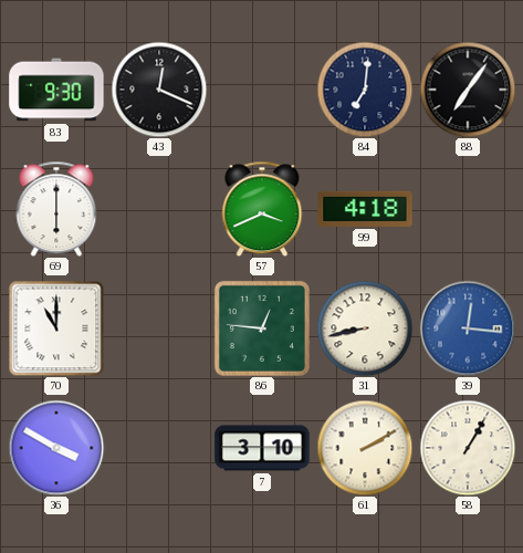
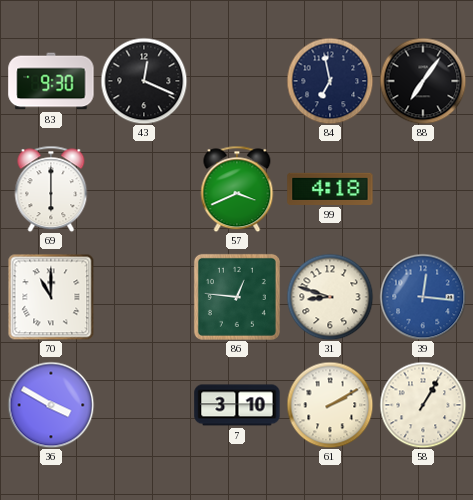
84: 7:01 -> 6:58 (330, 81)
31: 8:43 -> 8:48 (330, 297)
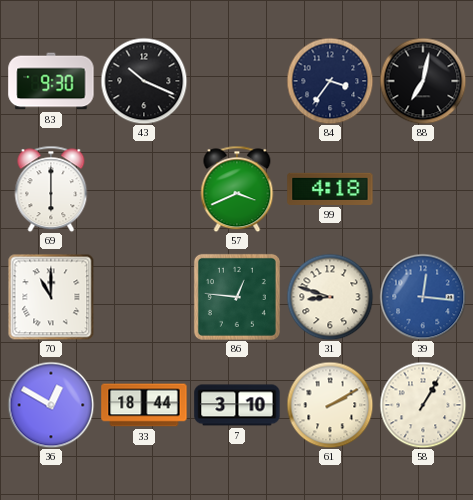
43: 12:19 -> 10:19 (144, 81)
84: 6:58 -> 3:36 (330, 81)
88: 7:06 -> 7:02 (423, 81)
36: 3:50 -> 12:50 (51, 405)
33: none -> 18:44 (144, 405)
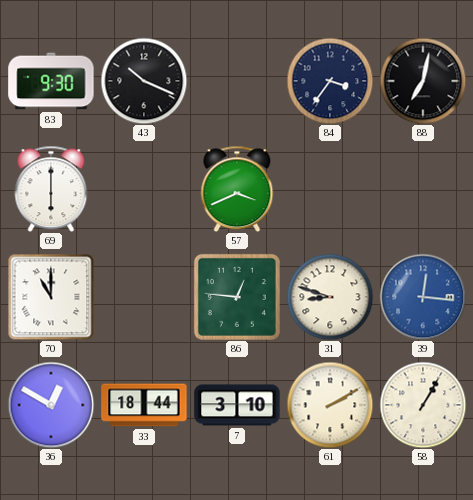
99: 4:18 -> none (330, 189)
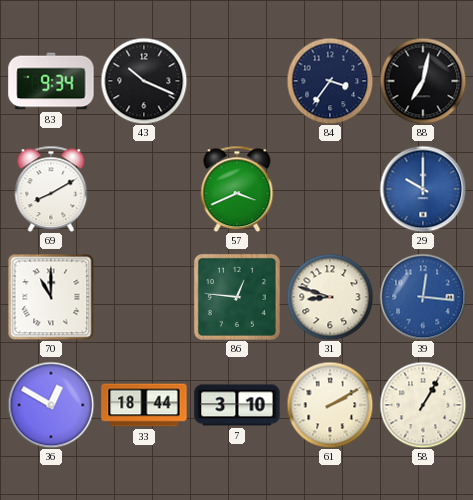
83: 9:30 -> 9:34 (51, 81)
69: 6:00 -> 8:10 (51, 189)
29: none -> 10:00 (423, 189)
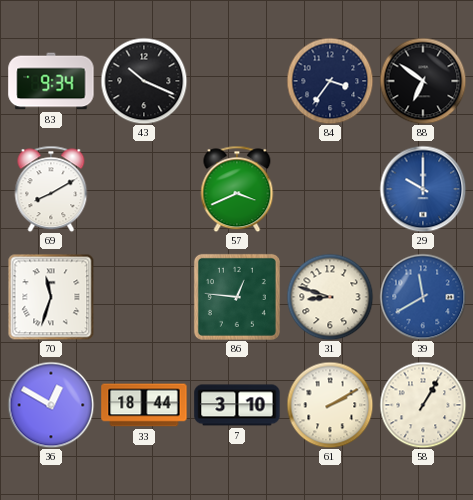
88: 7:02 -> 6:51 (423, 81)
70: 11:00 -> 11:33 (51, 297)
39: 12:16 -> 11:40 (423, 297)
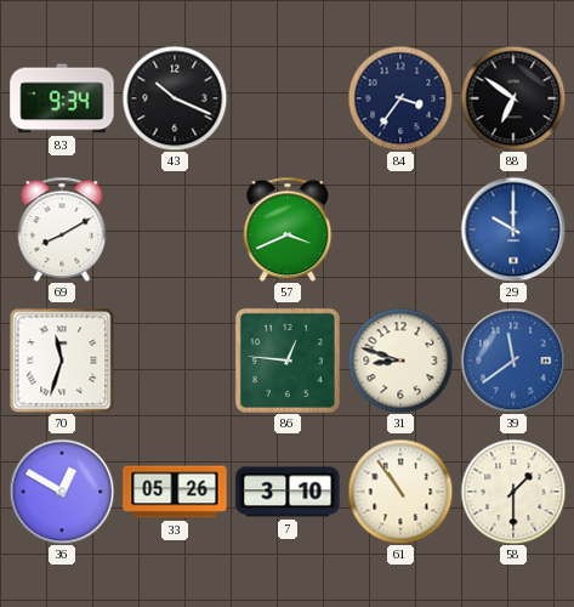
39: 11:40 -> 11:39 (513, 361)
33: 18:44 -> 05:26 (175, 492)
61: 2:10 -> 10:54 (400, 492)
58: 1:05 -> 1:30 (513, 492)
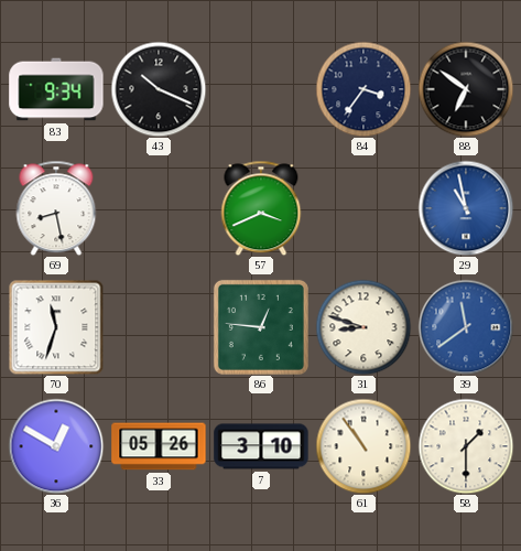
69: 8:10 -> 8:28 (56, 208)
29: 10:00 -> 10:58 (466, 208)
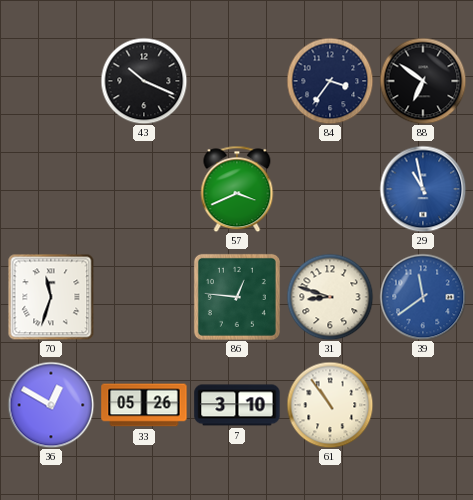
83: 9:34 -> none (56, 89)
69: 8:28 -> none (56, 208)
58: 1:30 -> none (466, 446)
